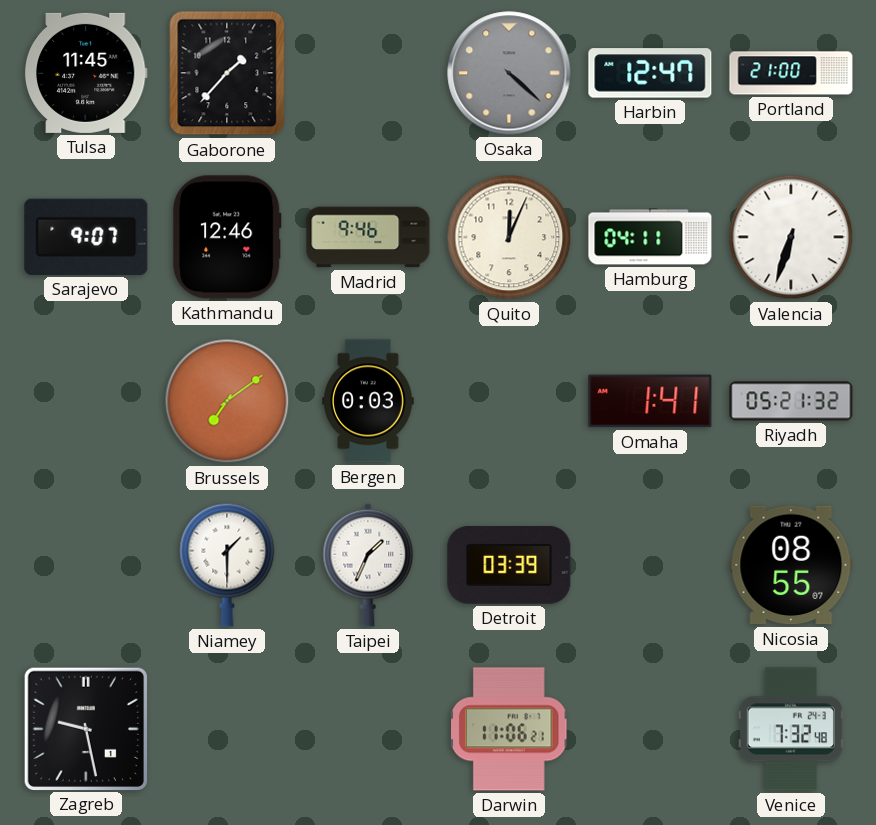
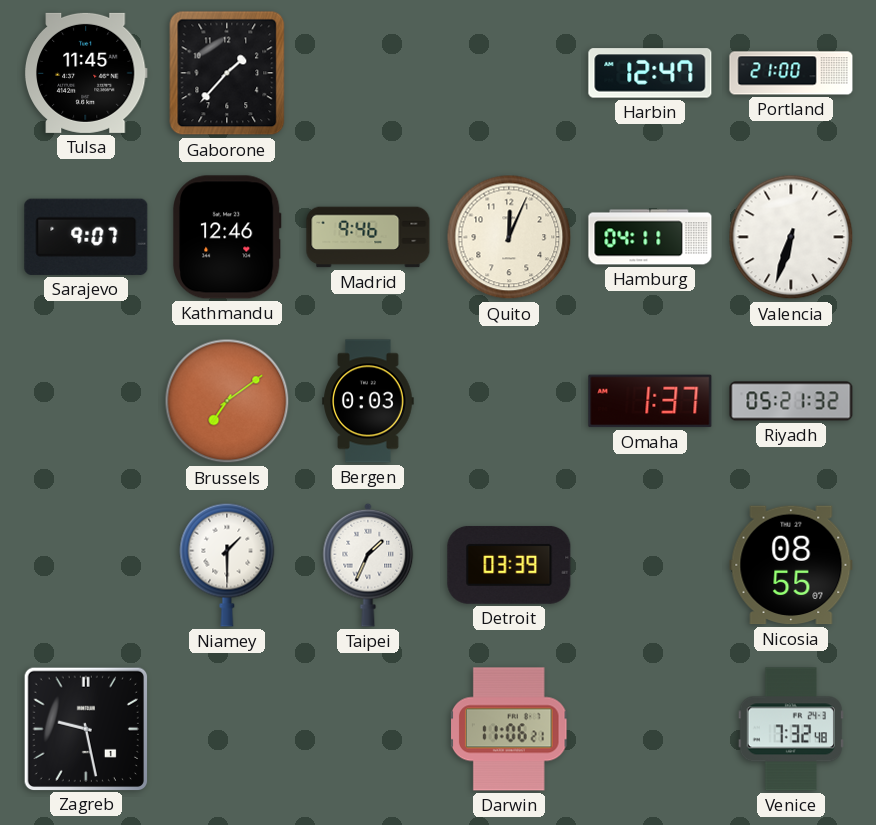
Osaka: 4:22 -> none (509, 73)
Omaha: 1:41 -> 1:37 (650, 401)
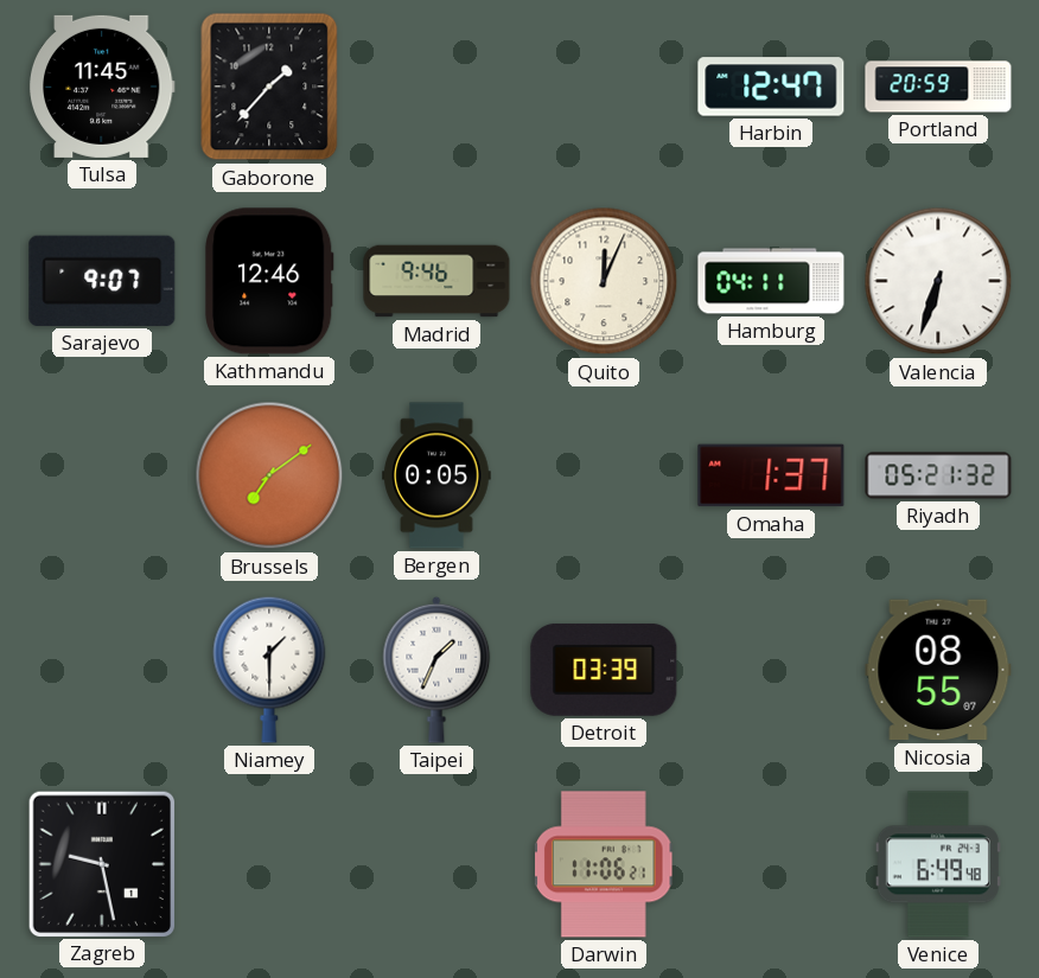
Portland: 21:00 -> 20:59 (938, 87)
Bergen: 0:03 -> 0:05 (436, 475)
Venice: 7:32 -> 6:49 (938, 864)
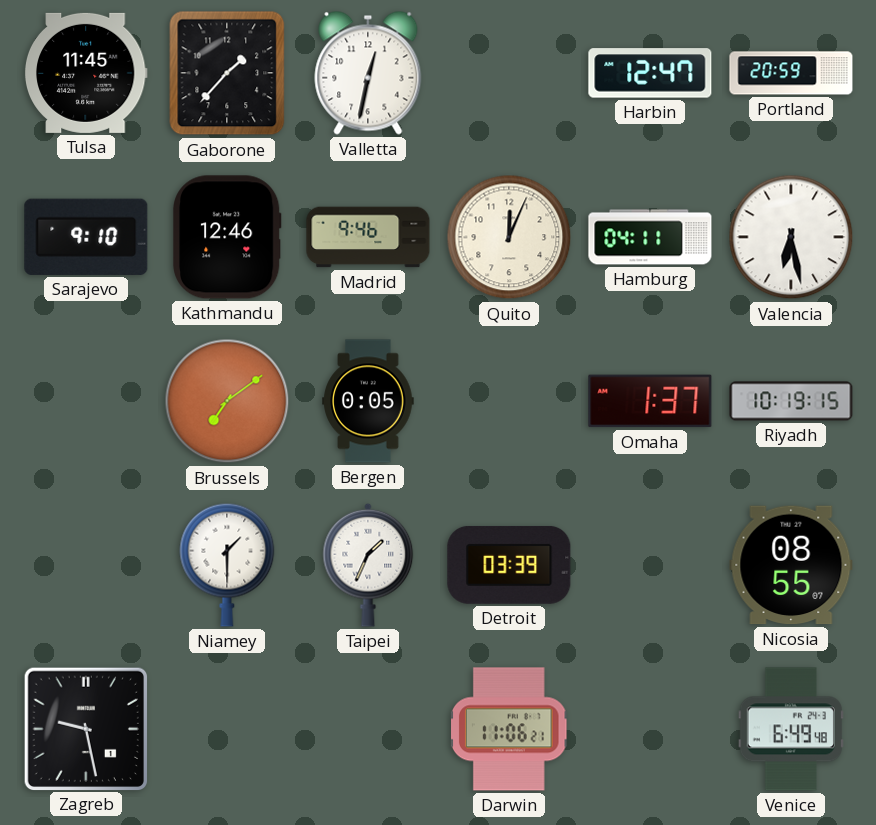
Valletta: none -> 12:32 (368, 73)
Sarajevo: 9:07 -> 9:10 (86, 237)
Valencia: 6:33 -> 6:28 (791, 237)
Riyadh: 05:21 -> 10:19 (791, 401)
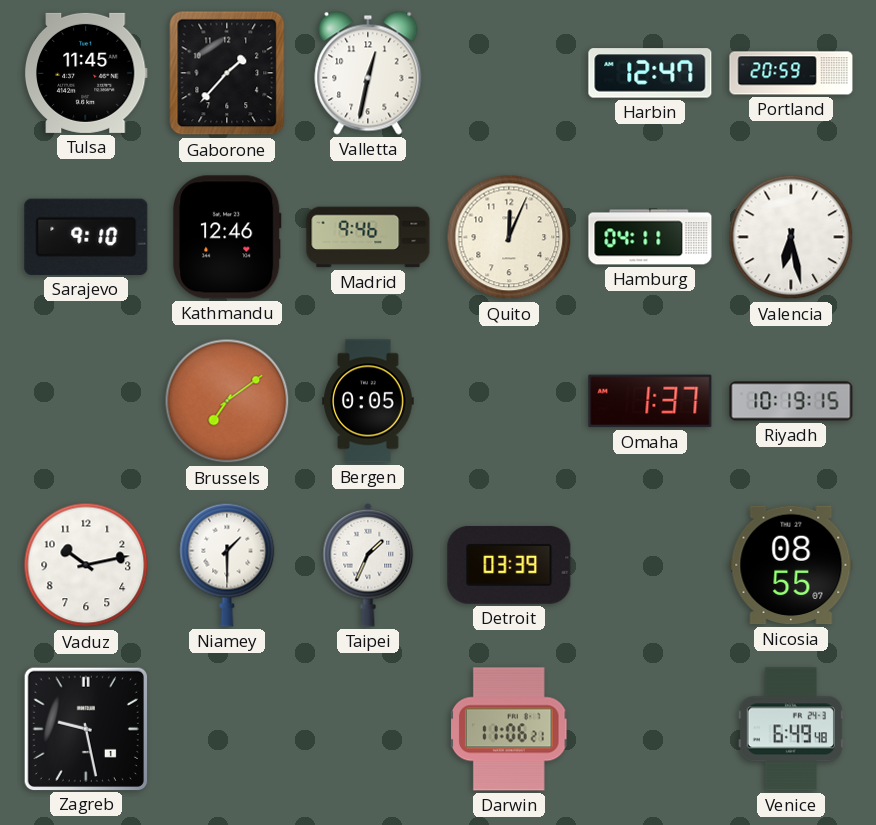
Vaduz: none -> 10:13 (86, 565)
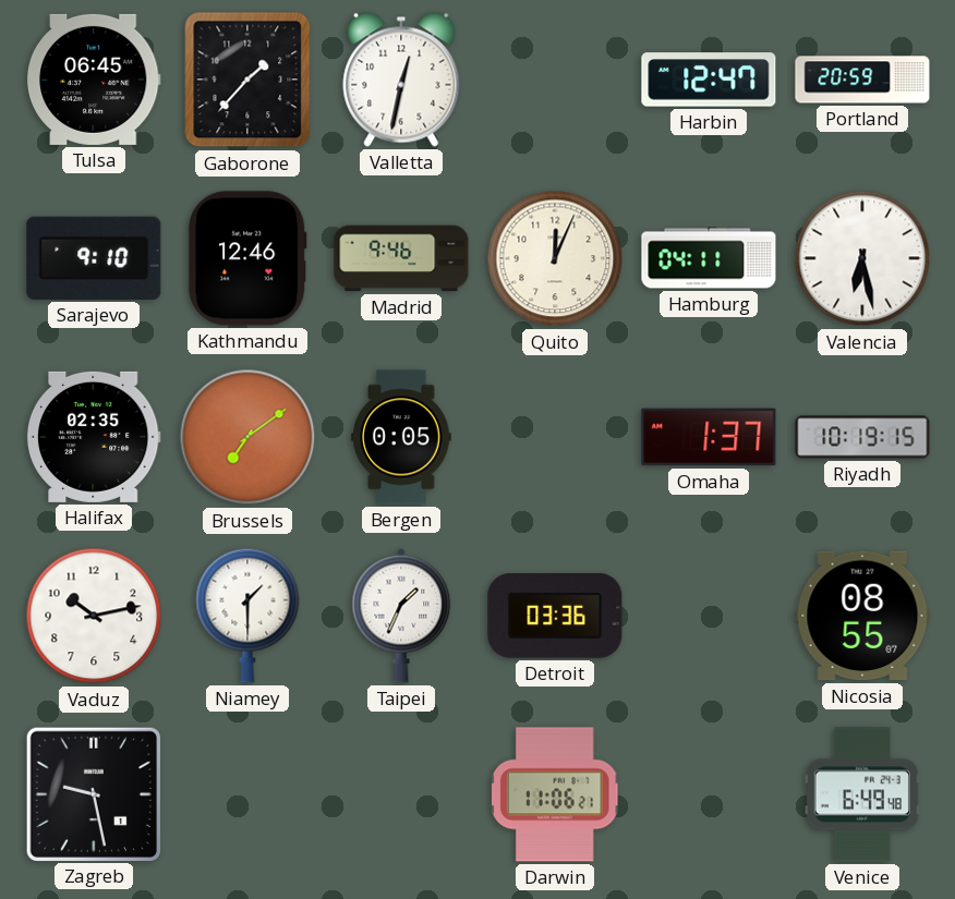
Tulsa: 11:45 -> 06:45 (94, 80)
Halifax: none -> 02:35 (94, 437)
Detroit: 03:39 -> 03:36 (555, 616)
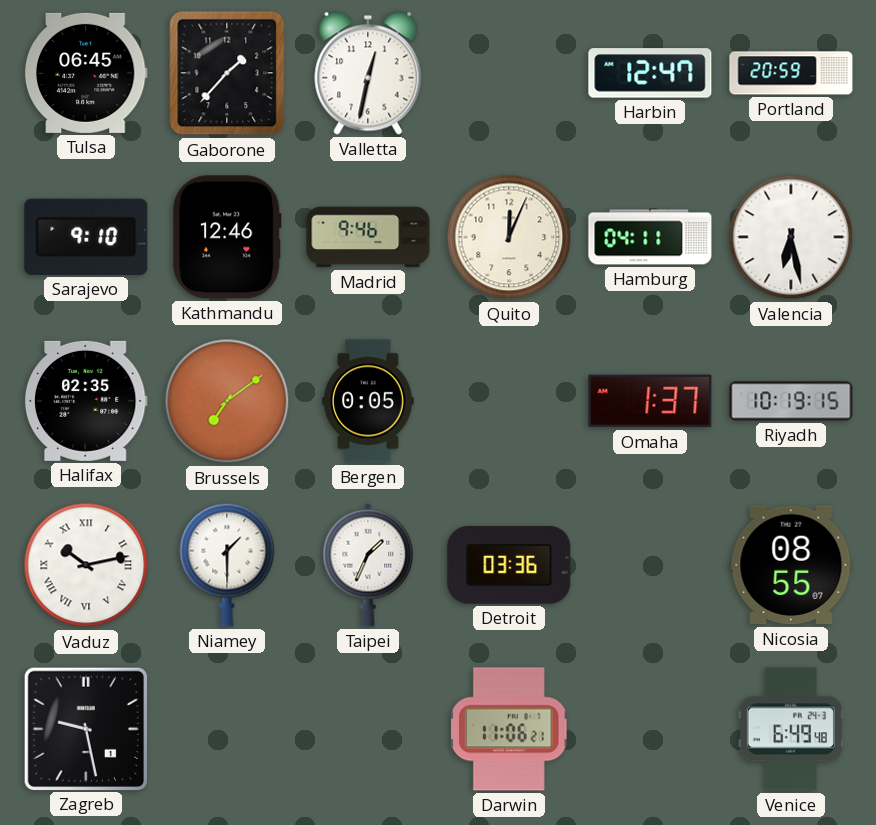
Vaduz numerals: Arabic -> Roman (86, 565)
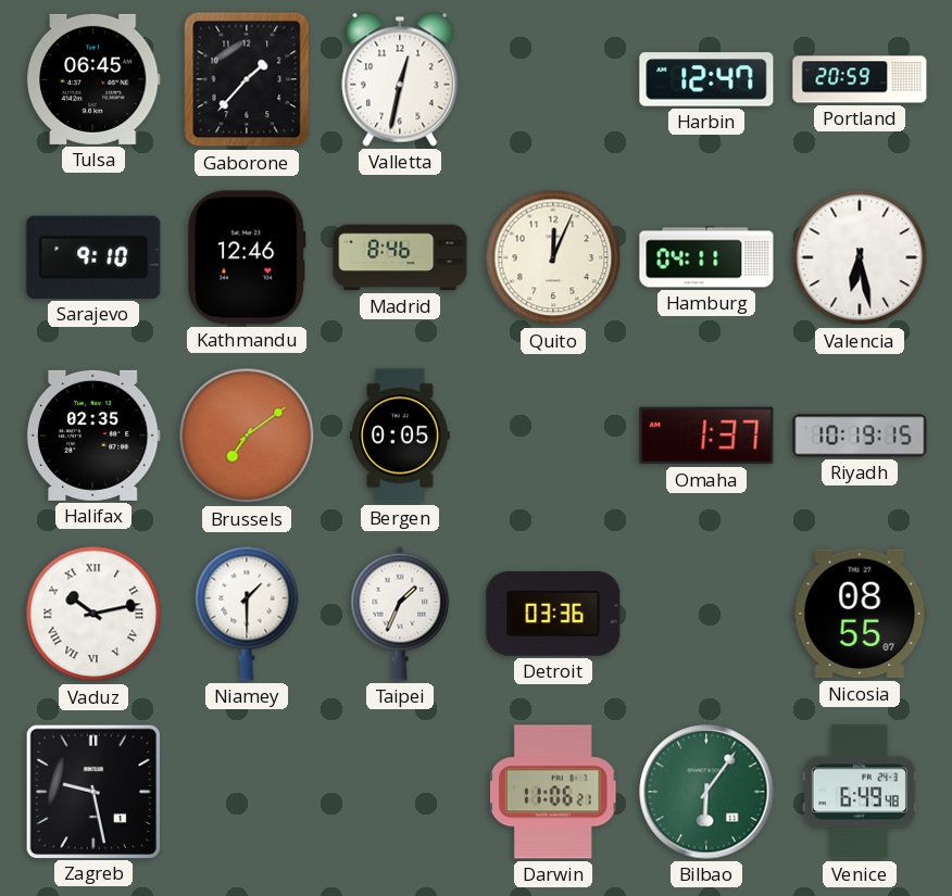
Madrid: 9:46 -> 8:46 (400, 257)
Bilbao: none -> 6:06 (706, 792)
